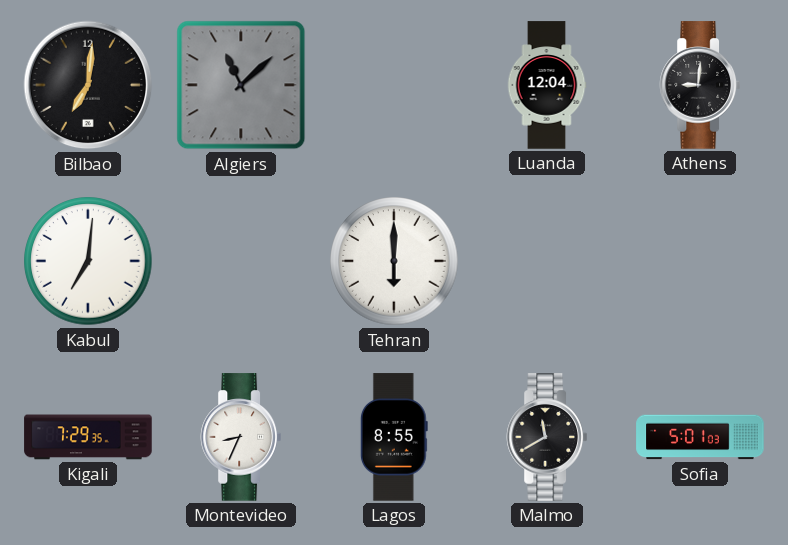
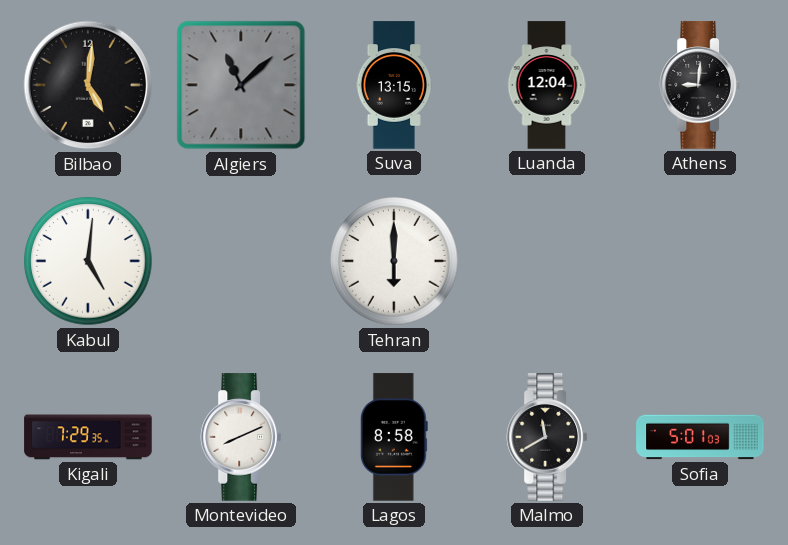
Bilbao: 7:01 -> 5:01 (88, 85)
Suva: none -> 13:15 (394, 85)
Kabul: 7:01 -> 5:01 (88, 261)
Montevideo: 8:34 -> 8:11 (240, 437)
Lagos: 8:55 -> 8:58 (394, 437)
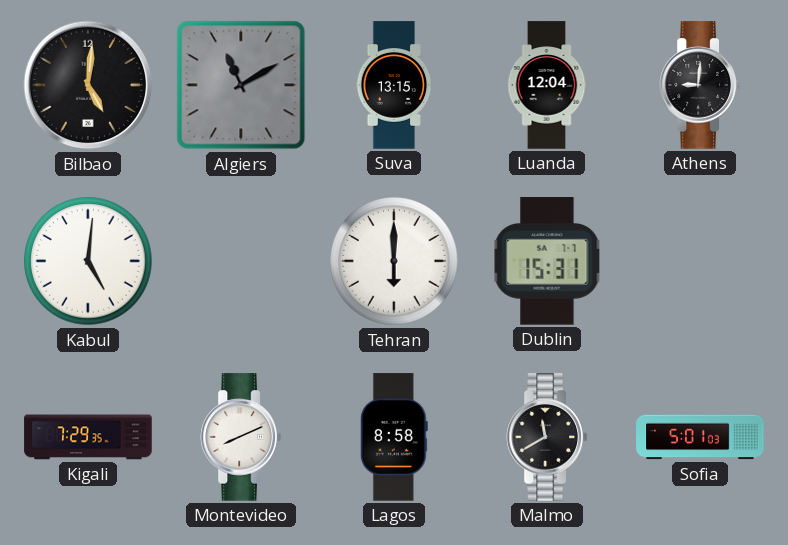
Algiers: 11:08 -> 11:10 (241, 85)
Dublin: none -> 15:31 (547, 261)
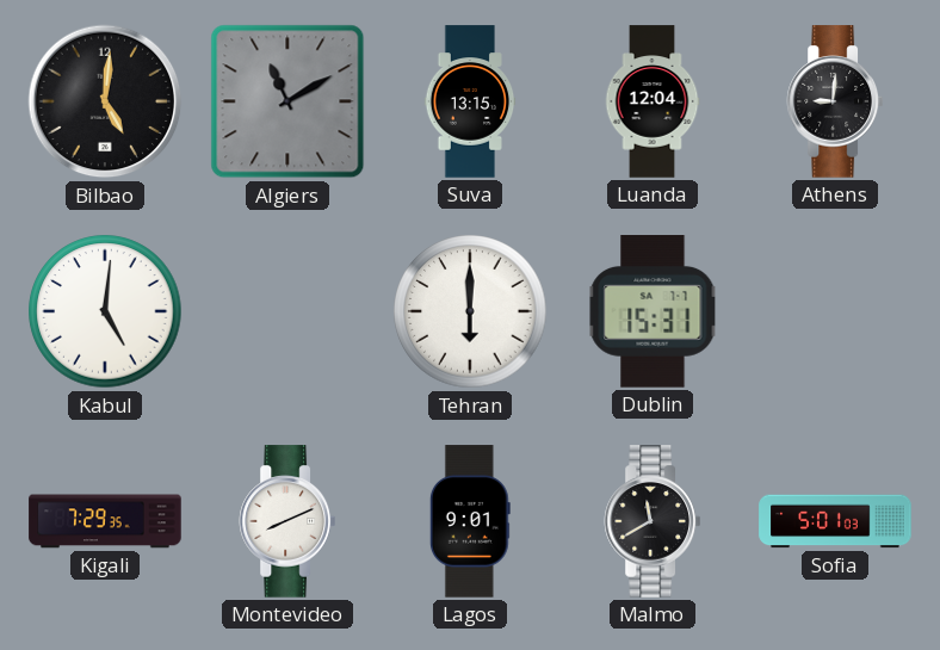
Lagos: 8:58 -> 9:01 (470, 521)
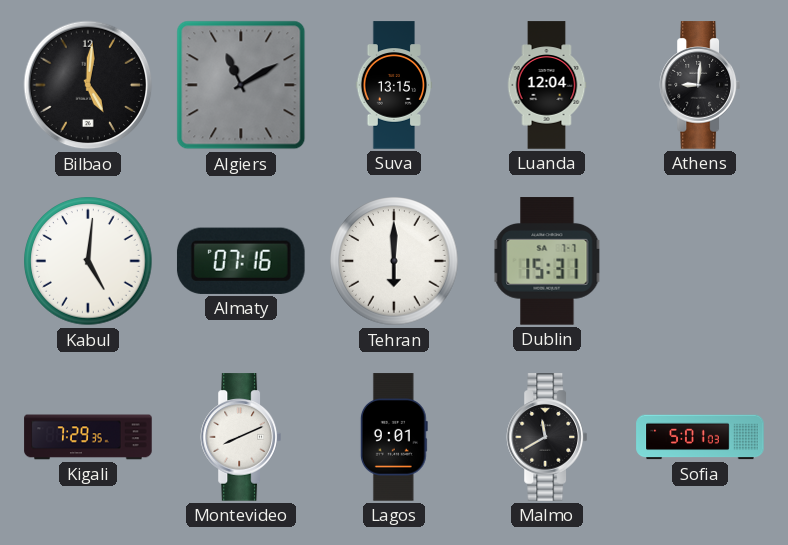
Almaty: none -> 07:16 (241, 261)
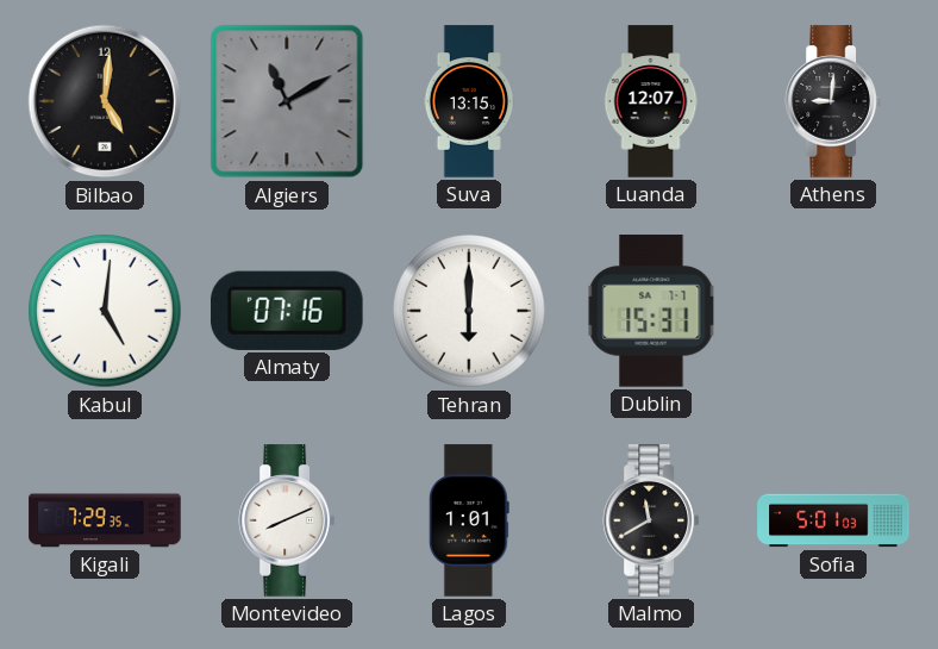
Luanda: 12:04 -> 12:07 (651, 101)
Lagos: 9:01 -> 1:01 (469, 520)
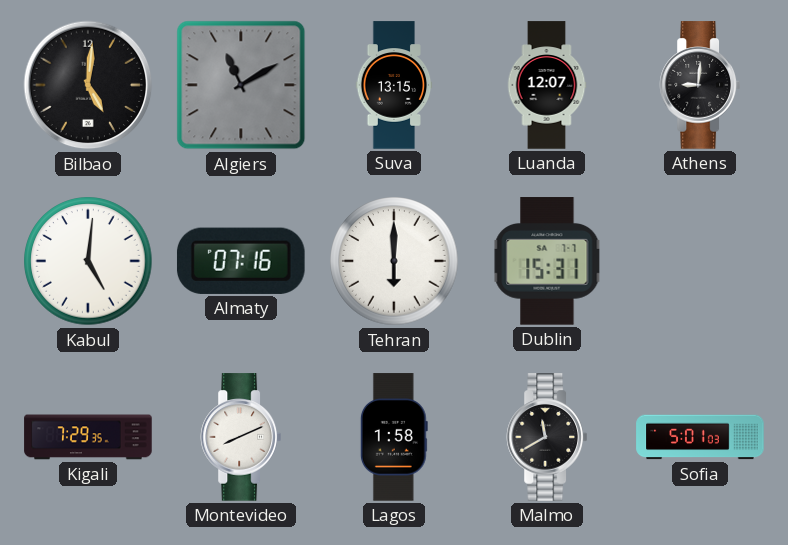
Lagos: 1:01 -> 1:58 (394, 437)
